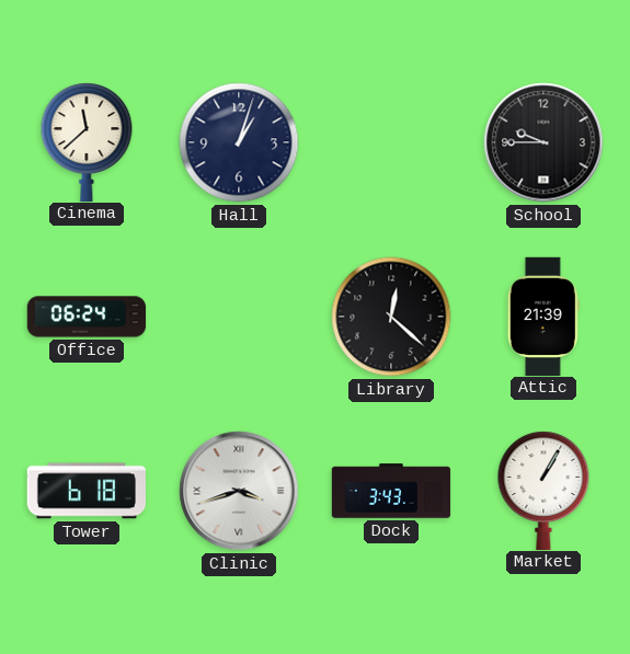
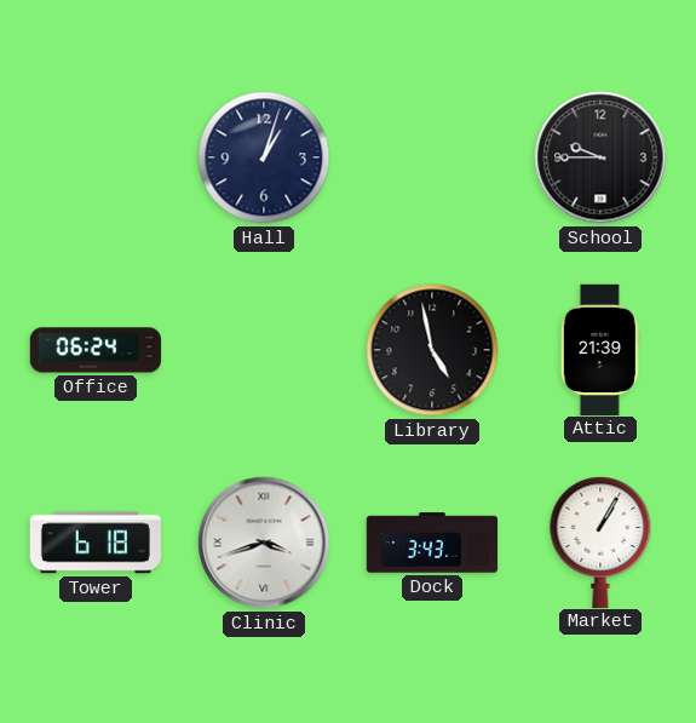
Cinema: 11:38 -> none (87, 141)
Library: 12:22 -> 4:58 (432, 350)
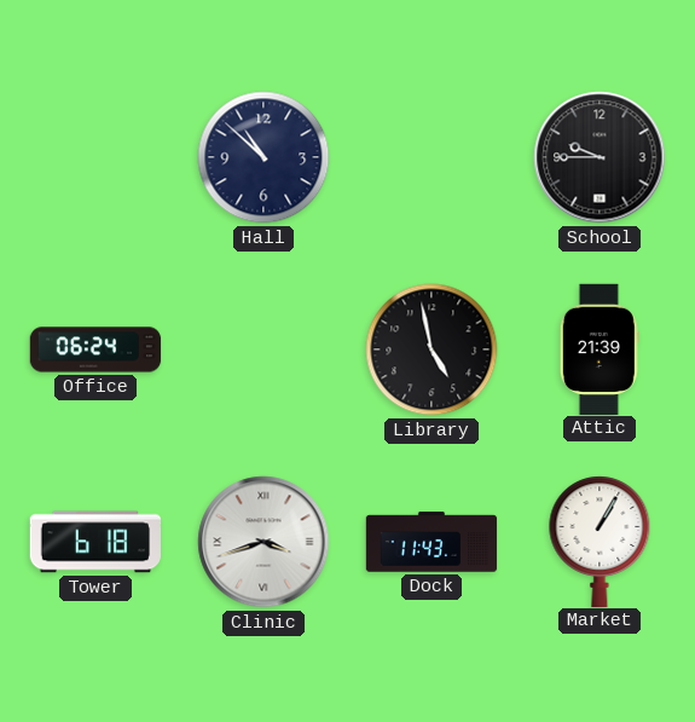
Hall: 1:03 -> 10:52 (263, 157)
Dock: 3:43 -> 11:43 (432, 542)
